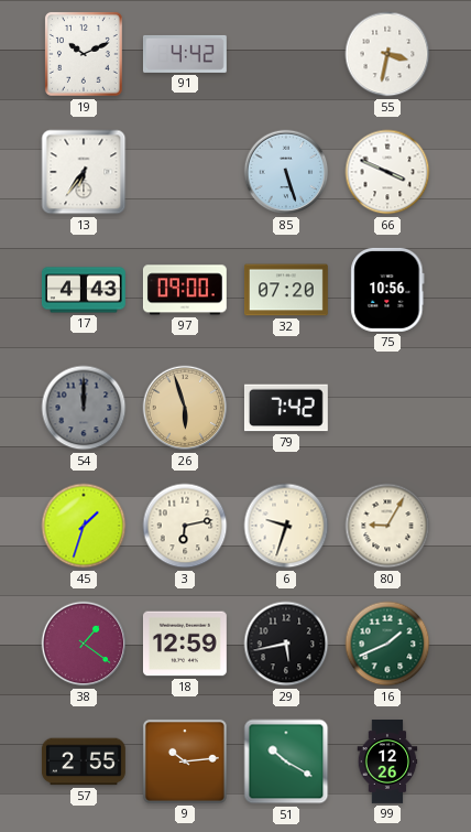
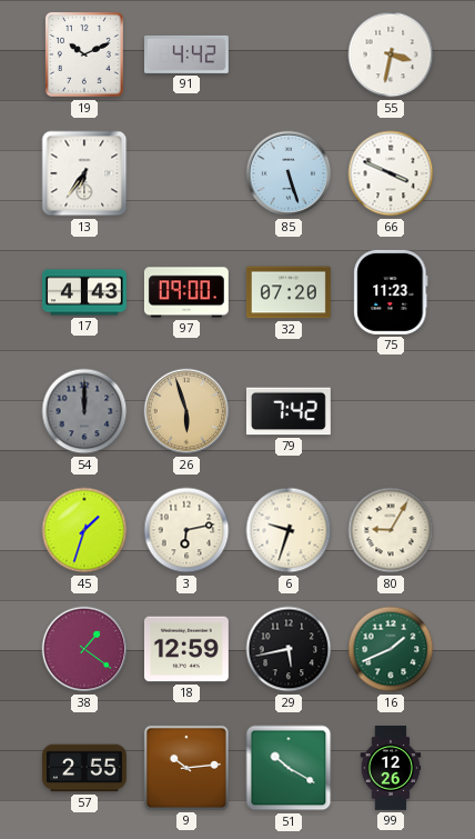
75: 10:56 -> 11:23 (391, 292)
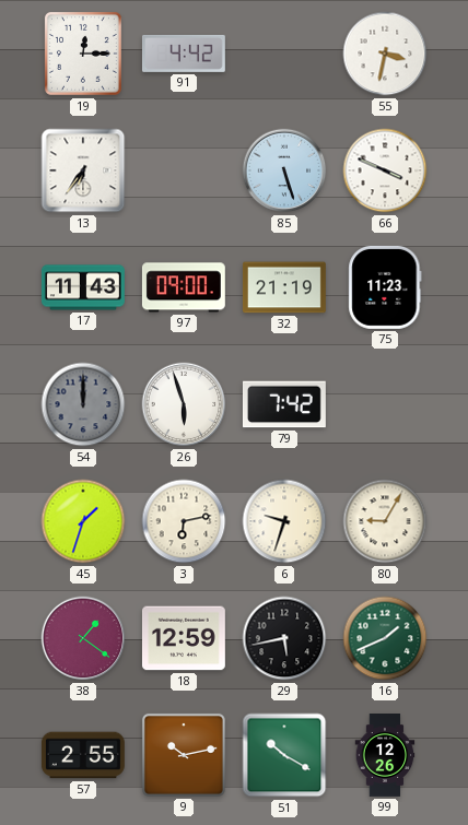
19: 10:11 -> 12:15 (83, 54)
17: 4:43 -> 11:43 (83, 287)
32: 07:20 -> 21:19 (284, 287)
26 dial: champagne -> white (184, 404)
9: 10:14 -> 10:13 (184, 755)
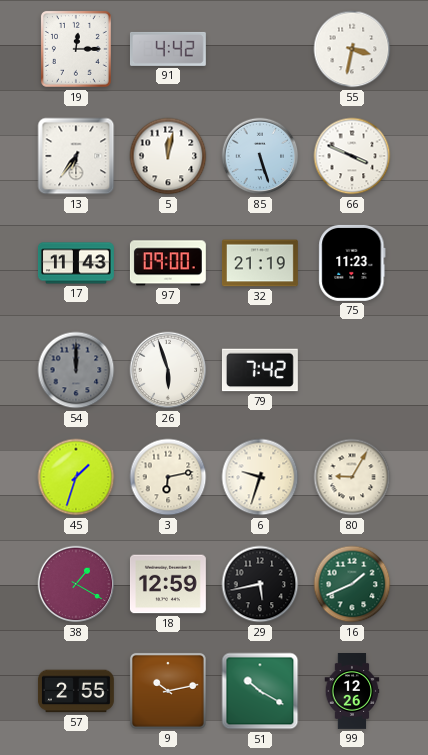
5: none -> 12:02 (168, 156)
38: 1:21 -> 1:20 (76, 584)
